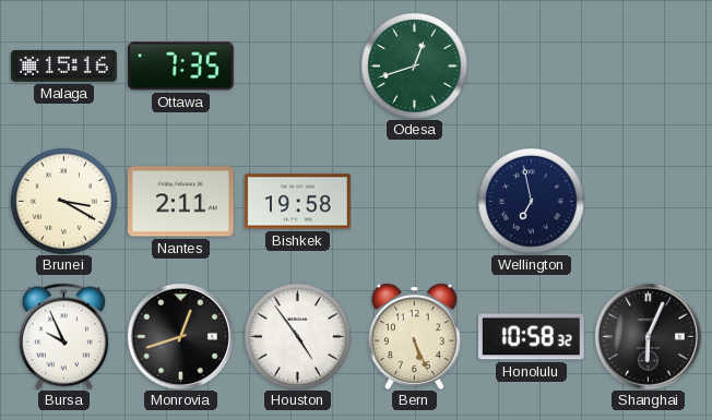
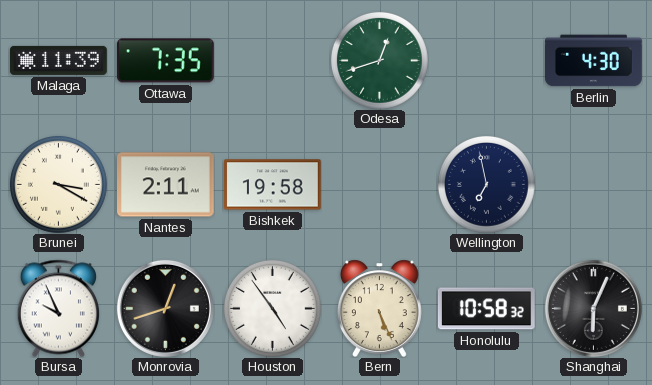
Malaga: 15:16 -> 11:39 (59, 60)
Berlin: none -> 4:30 (594, 61)
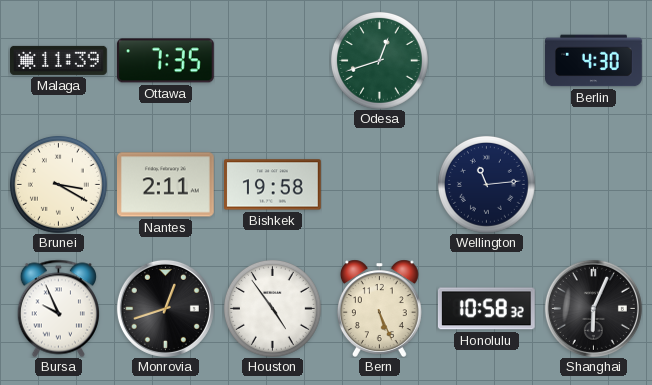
Wellington: 6:58 -> 11:14 (486, 184)
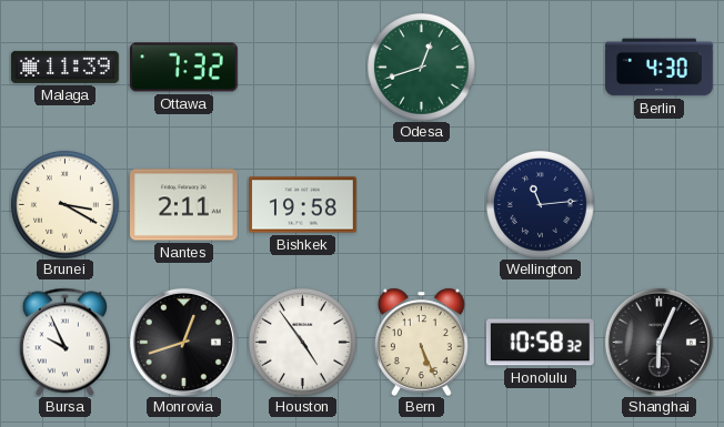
Ottawa: 7:35 -> 7:32 (183, 68)
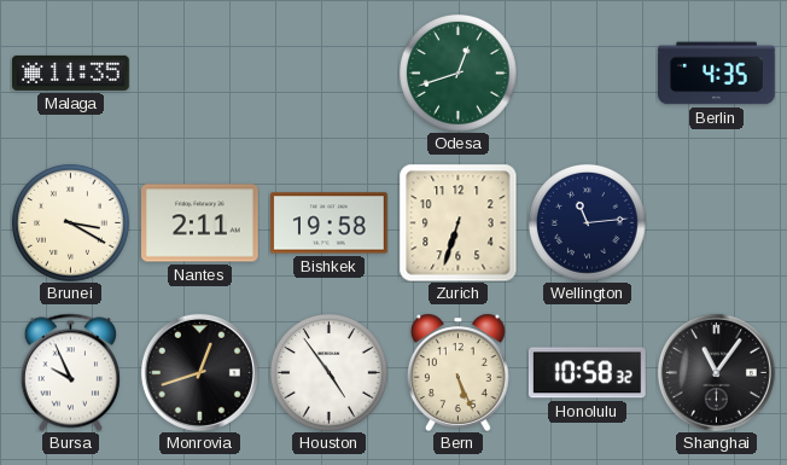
Malaga: 11:39 -> 11:35 (71, 72)
Ottawa: 7:32 -> none (183, 68)
Berlin: 4:30 -> 4:35 (717, 74)
Zurich: none -> 6:33 (457, 222)
Shanghai: 6:04 -> 11:06 (716, 372)
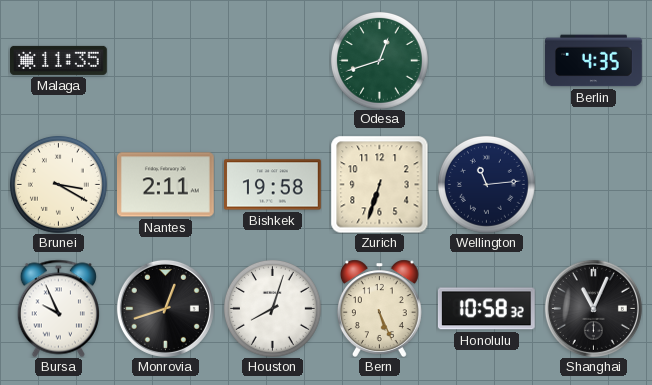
Houston: 4:54 -> 8:03 (272, 308)
Shanghai: 11:06 -> 11:04 (593, 308)
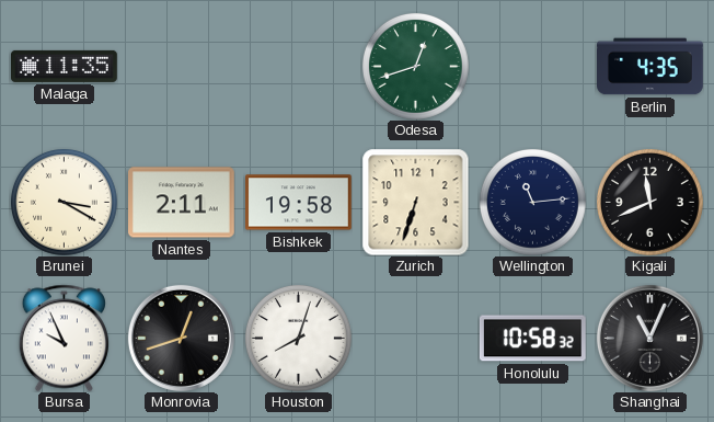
Kigali: none -> 11:41 (649, 202)
Bern: 5:26 -> none (379, 308)
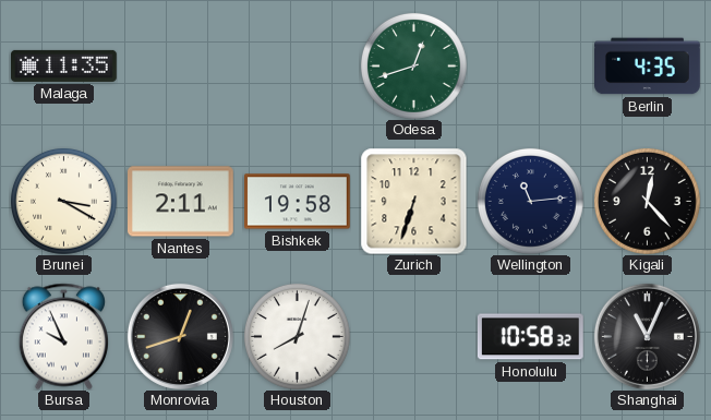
Kigali: 11:41 -> 12:23 (647, 201)
